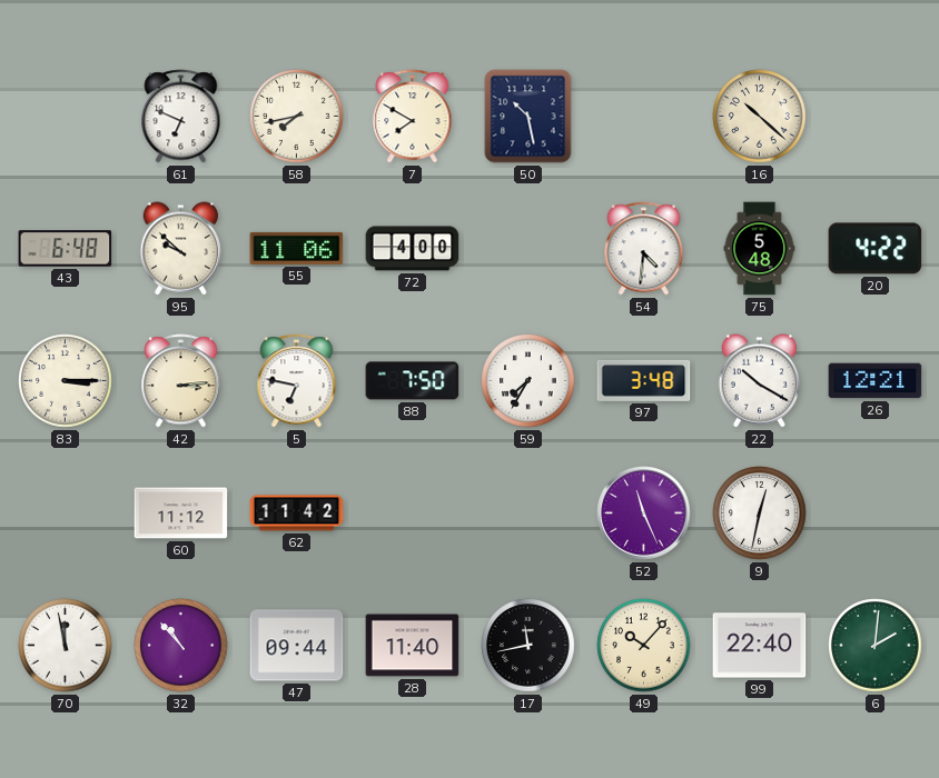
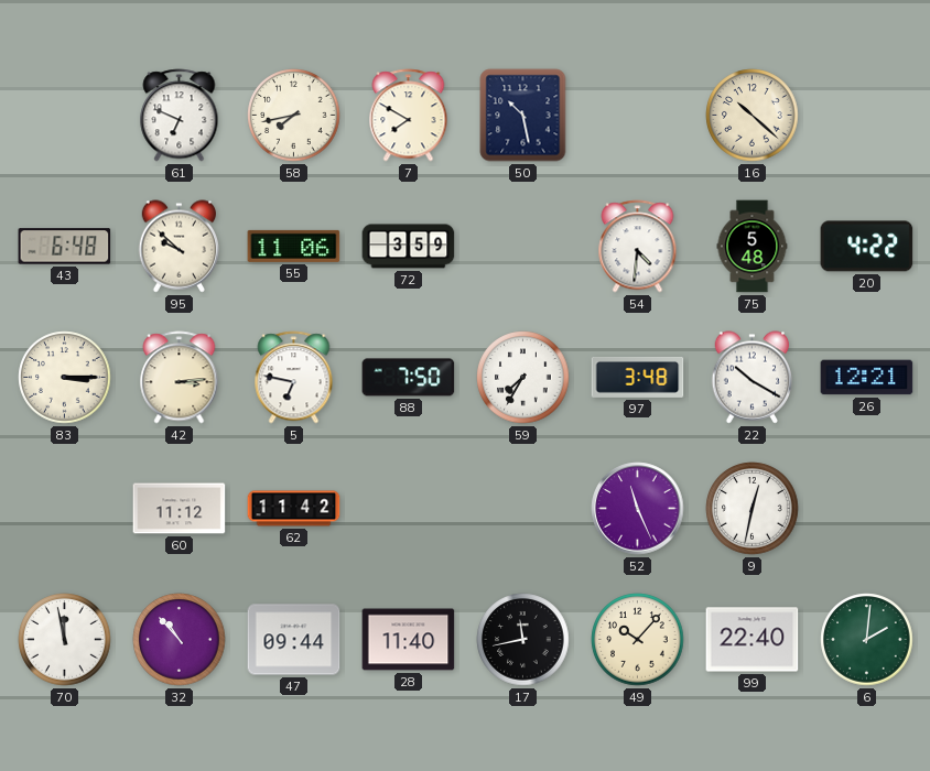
72: 4:00 -> 3:59 (409, 247)
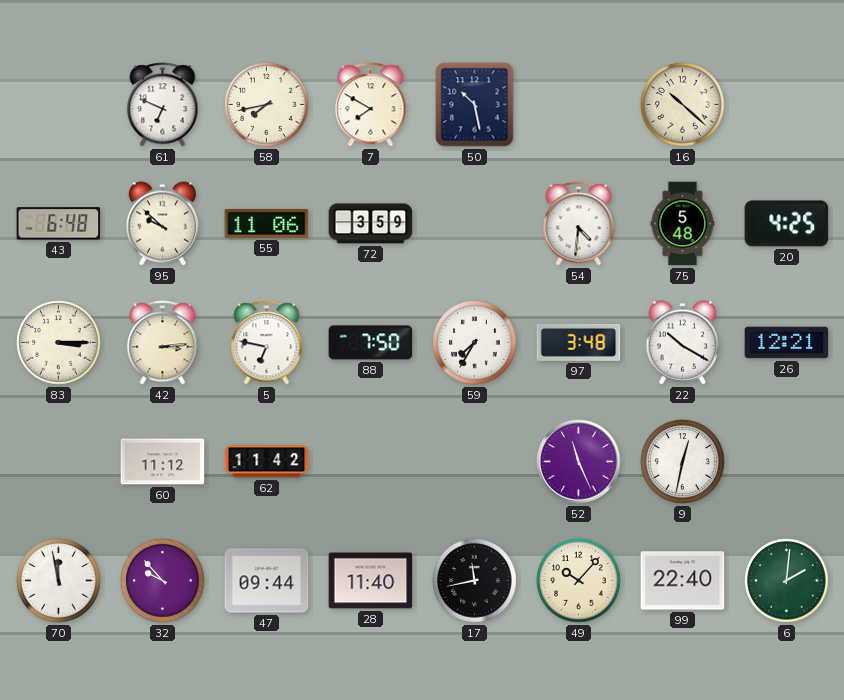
20: 4:22 -> 4:25 (787, 224)
32: 10:53 -> 9:53 (163, 581)
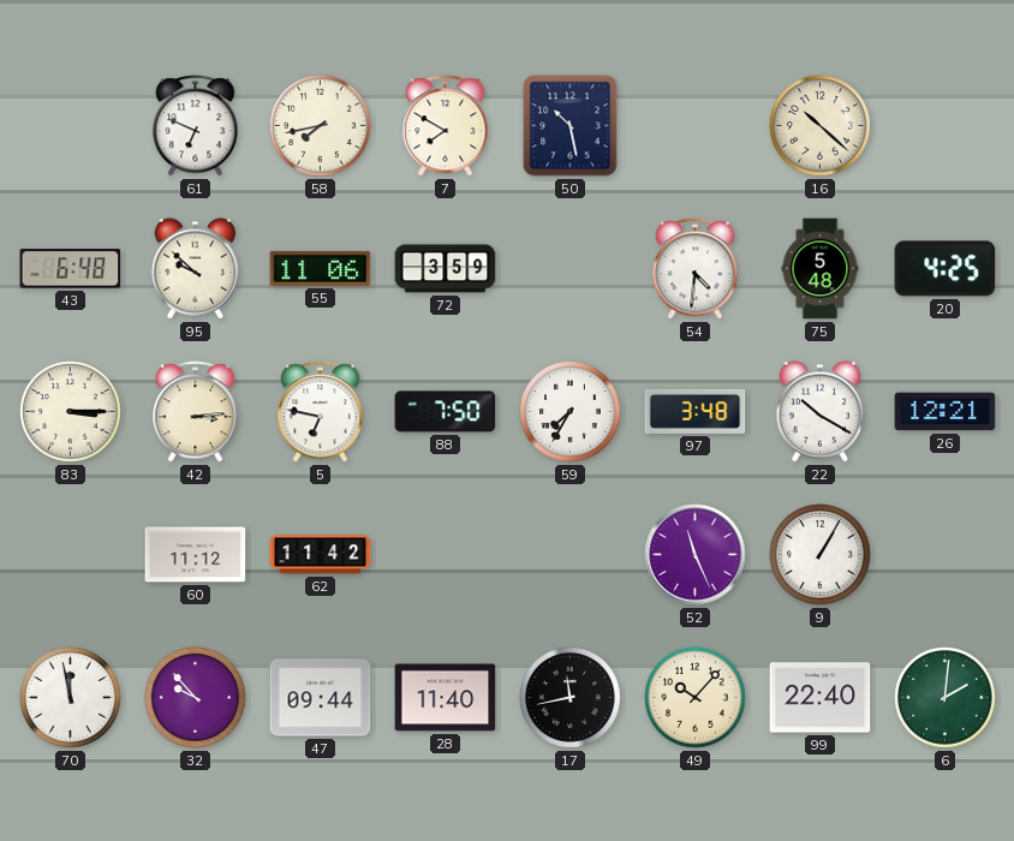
9: 12:32 -> 1:05 (821, 555)
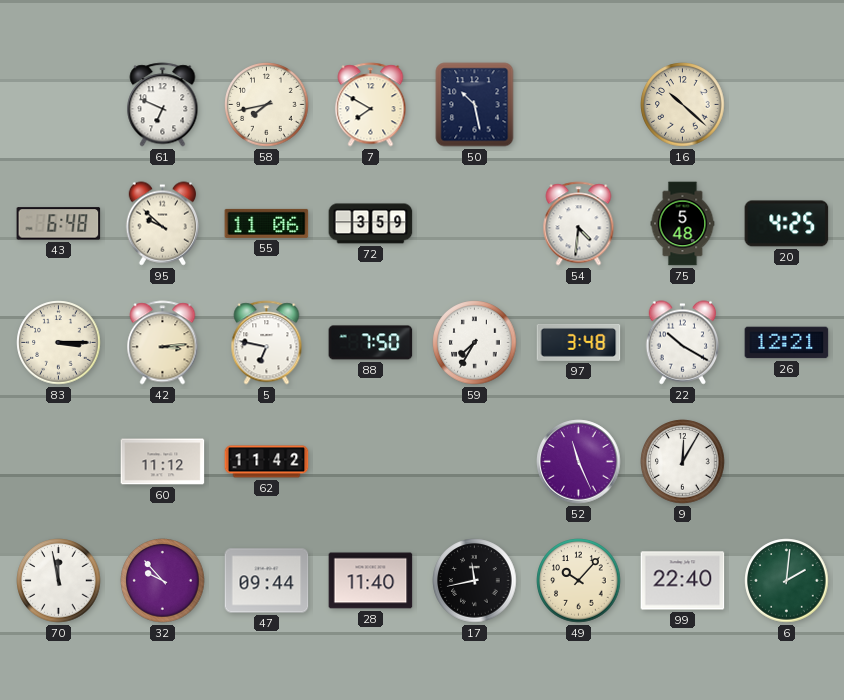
9: 1:05 -> 12:05 (683, 462)
